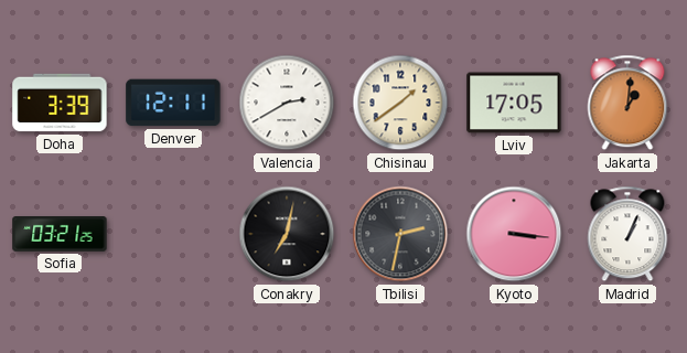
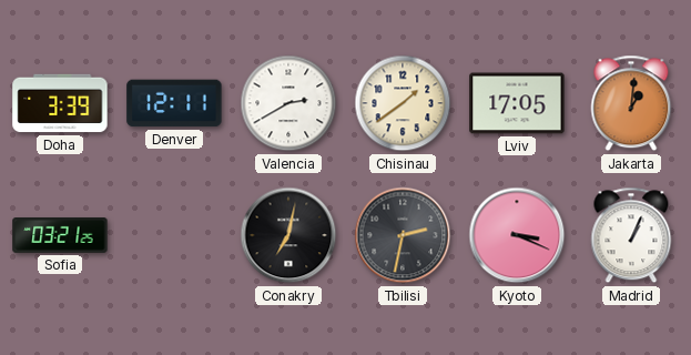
Kyoto: 3:16 -> 3:19 (517, 235)
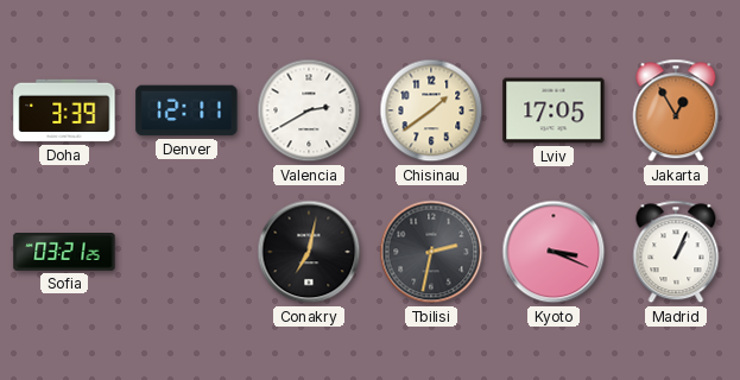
Jakarta: 1:01 -> 12:55 (676, 110)
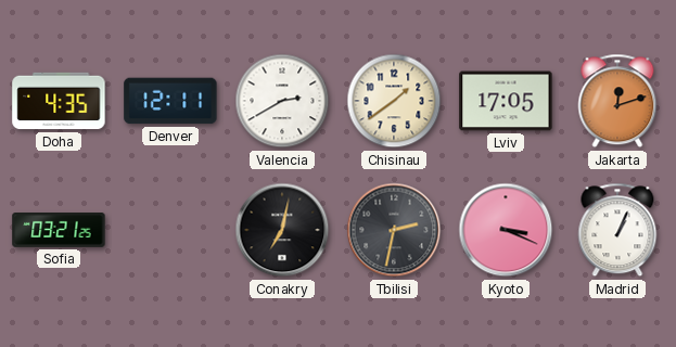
Doha: 3:39 -> 4:35 (59, 101)
Jakarta: 12:55 -> 12:12 (617, 101)
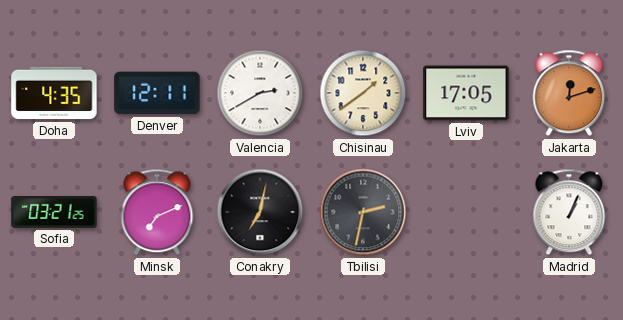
Minsk: none -> 7:11 (157, 212)
Kyoto: 3:19 -> none (506, 230)
